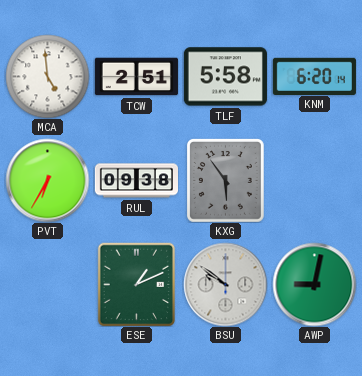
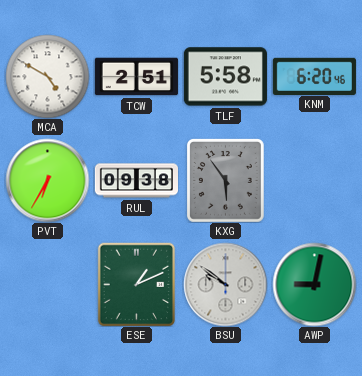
MCA: 4:59 -> 4:50 (47, 76)
KNM: 6:20:14 -> 6:20:46 (314, 76)
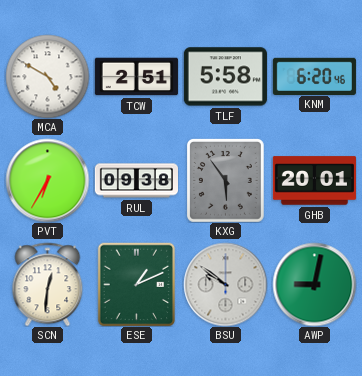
GHB: none -> 20:01 (314, 181)
SCN: none -> 12:31 (48, 284)
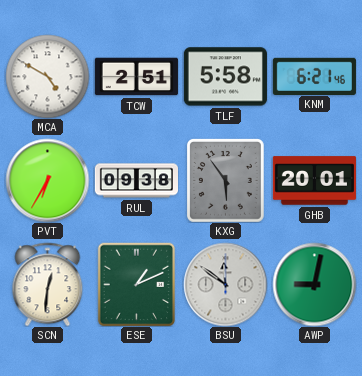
KNM: 6:20 -> 6:21 (314, 76)
BSU: 9:51 -> 11:51 (225, 284)
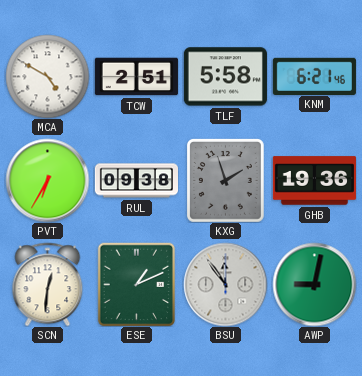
KXG: 5:54 -> 1:57 (225, 180)
GHB: 20:01 -> 19:36 (314, 181)
BSU: 11:51 -> 11:54 (225, 284)
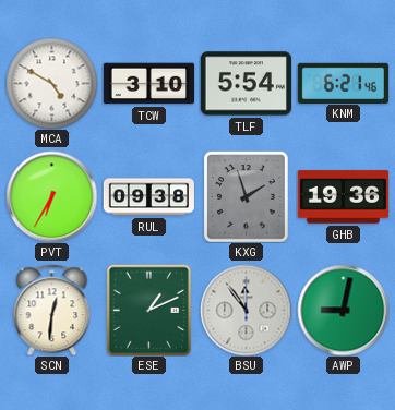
TCW: 2:51 -> 3:10 (148, 84)
TLF: 5:58 -> 5:54 (246, 84)
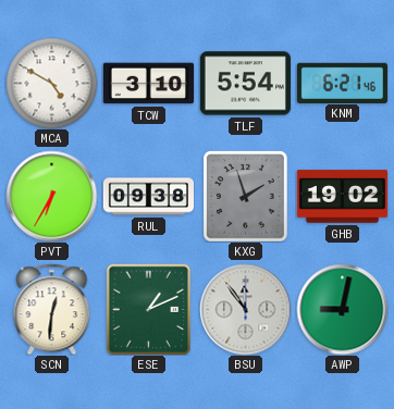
GHB: 19:36 -> 19:02 (342, 197)
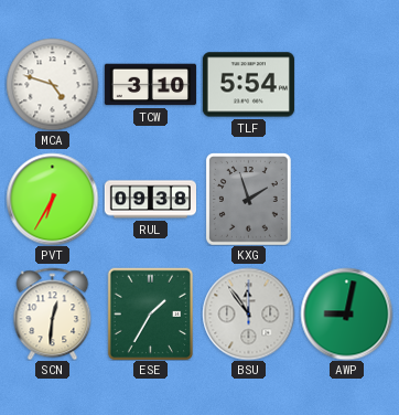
MCA: 4:50 -> 4:48 (52, 84)
KNM: 6:21 -> none (342, 83)
GHB: 19:02 -> none (342, 197)
ESE: 1:11 -> 1:35 (151, 313)
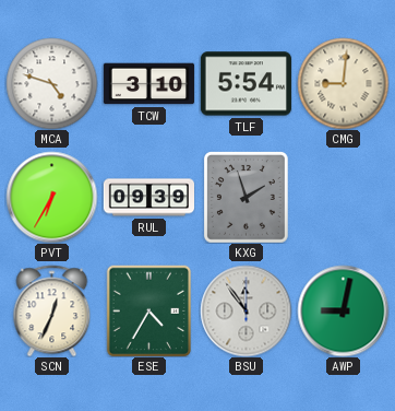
CMG: none -> 9:01 (343, 83)
RUL: 09:38 -> 09:39 (148, 198)
SCN: 12:31 -> 12:34 (52, 310)
ESE: 1:35 -> 4:35 (149, 310)
